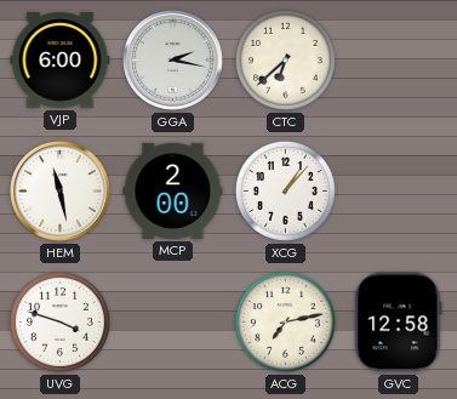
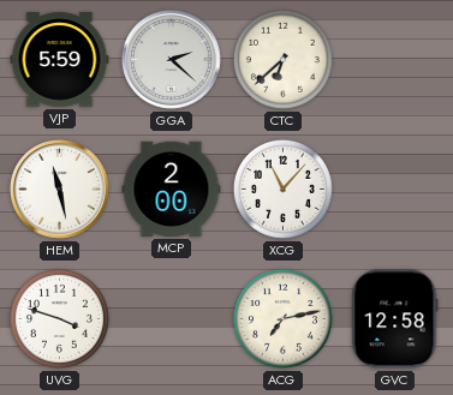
VJP: 6:00 -> 5:59 (60, 60)
GGA: 2:17 -> 2:22 (172, 60)
XCG: 1:07 -> 11:07 (282, 188)
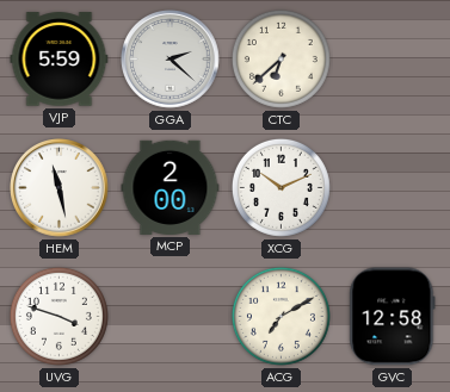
XCG: 11:07 -> 10:11 (281, 187)
ACG: 7:13 -> 7:10 (281, 316)
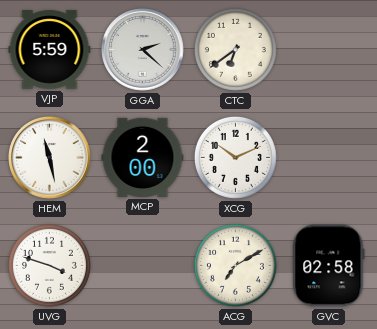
CTC: 6:38 -> 6:39 (235, 49)
GVC: 12:58 -> 02:58 (329, 266)
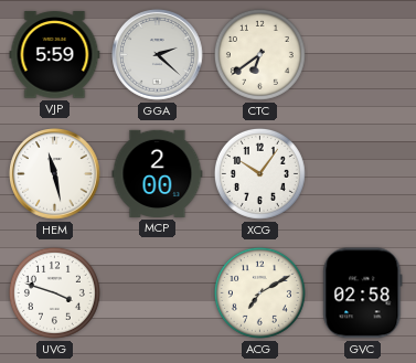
XCG: 10:11 -> 10:06 (259, 173)
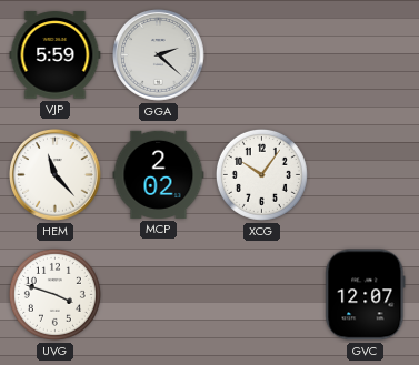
CTC: 6:39 -> none (259, 54)
HEM: 11:28 -> 11:23 (56, 175)
MCP: 2:00 -> 2:02 (159, 174)
ACG: 7:10 -> none (259, 292)
GVC: 02:58 -> 12:07 (366, 295)
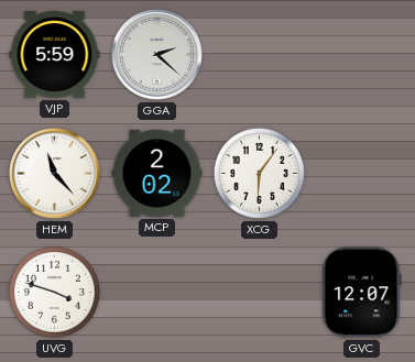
XCG: 10:06 -> 6:06 (259, 173)
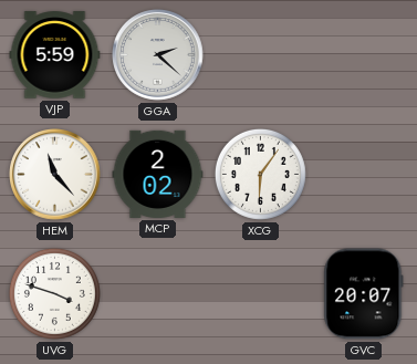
GVC: 12:07 -> 20:07 (364, 294)
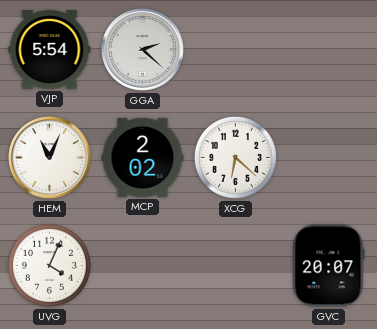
VJP: 5:59 -> 5:54 (50, 50)
HEM: 11:23 -> 11:04 (50, 158)
XCG: 6:06 -> 6:22 (235, 157)
UVG: 3:48 -> 4:04 (49, 265)
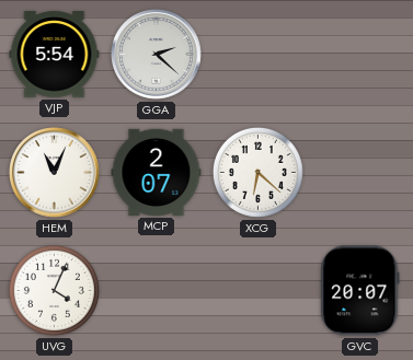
MCP: 2:02 -> 2:07 (157, 172)
